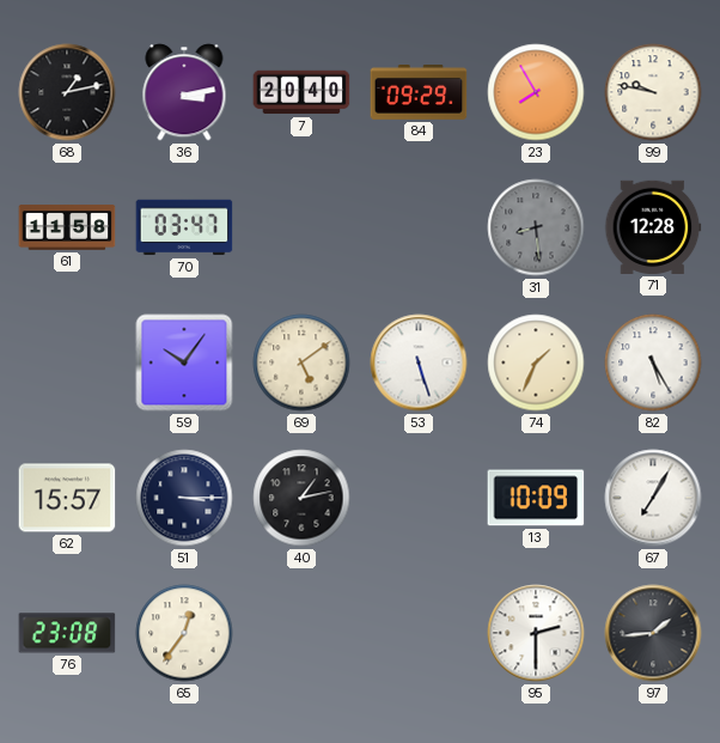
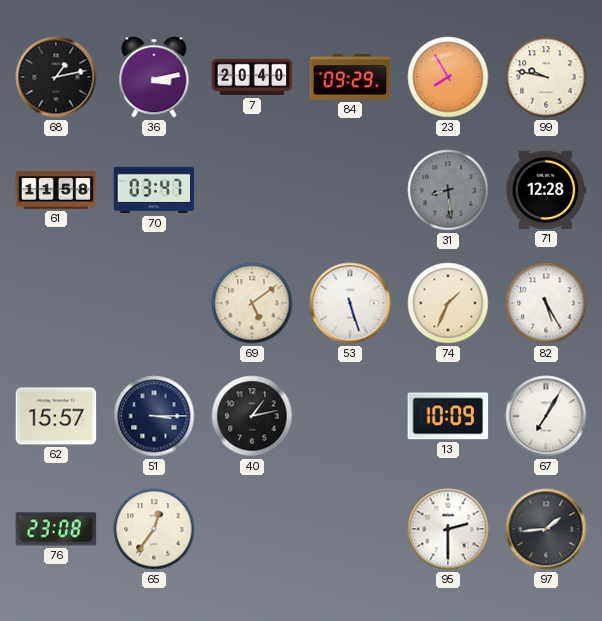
59: 10:06 -> none (184, 363)
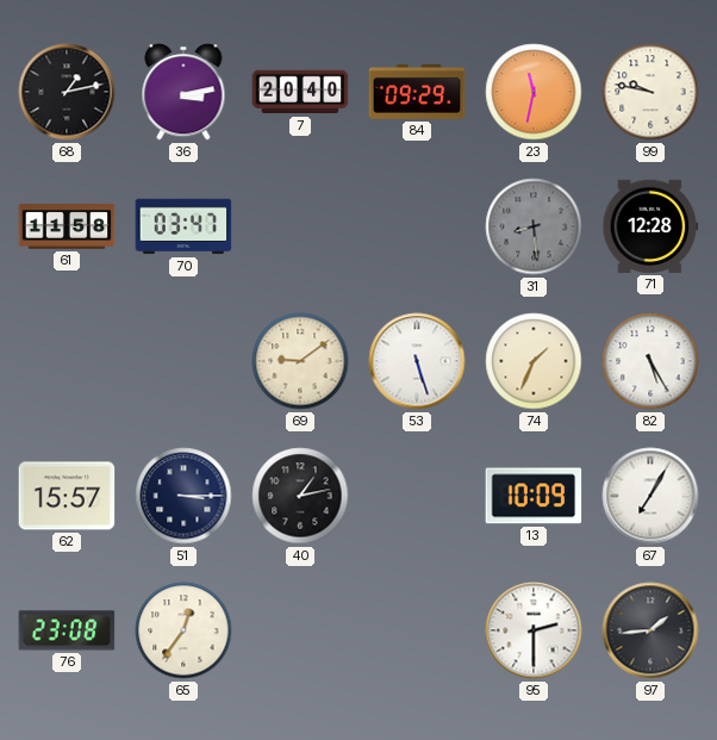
23: 7:55 -> 11:32 (534, 92)
69: 5:09 -> 9:09 (300, 361)
